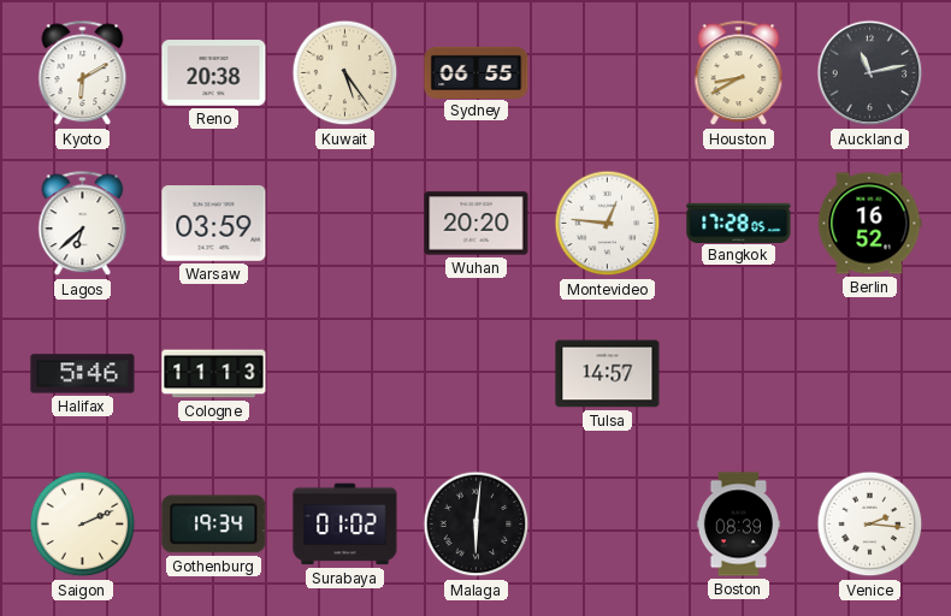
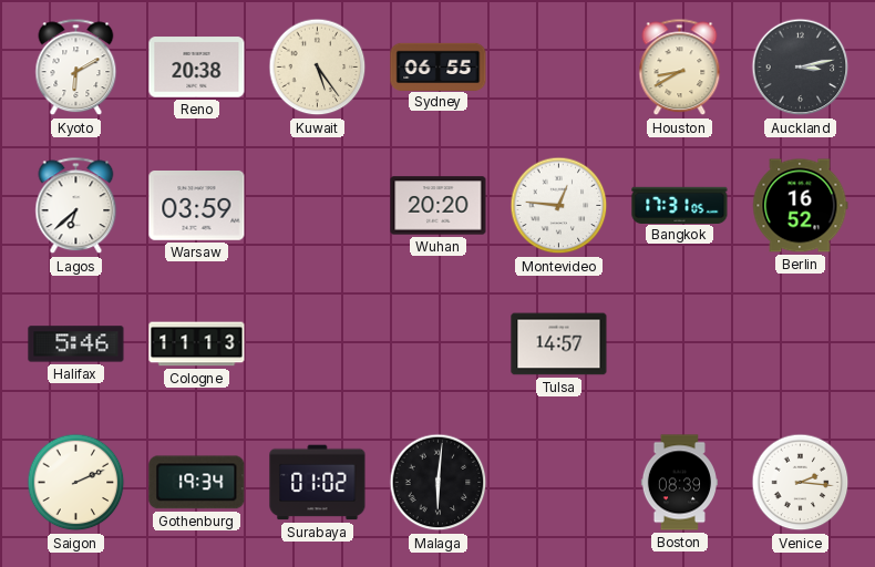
Auckland: 11:13 -> 3:13 (801, 68)
Bangkok: 17:28 -> 17:31 (680, 205)
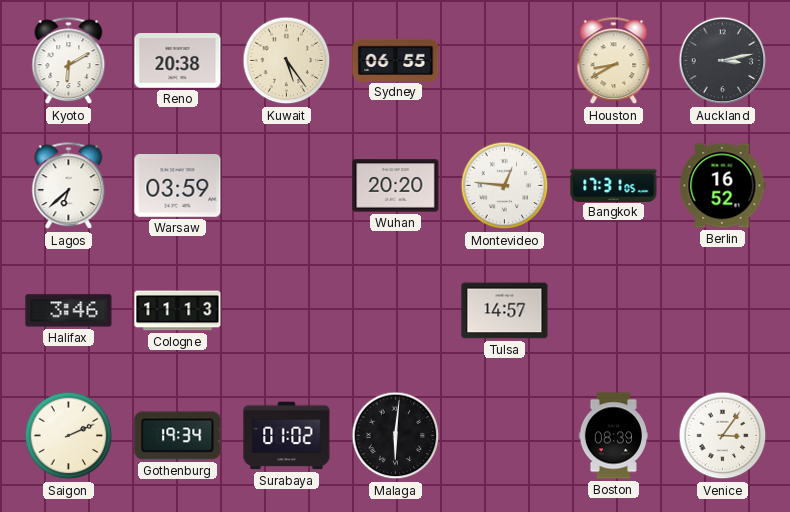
Halifax: 5:46 -> 3:46 (69, 311)
Venice: 2:16 -> 3:06 (723, 436)
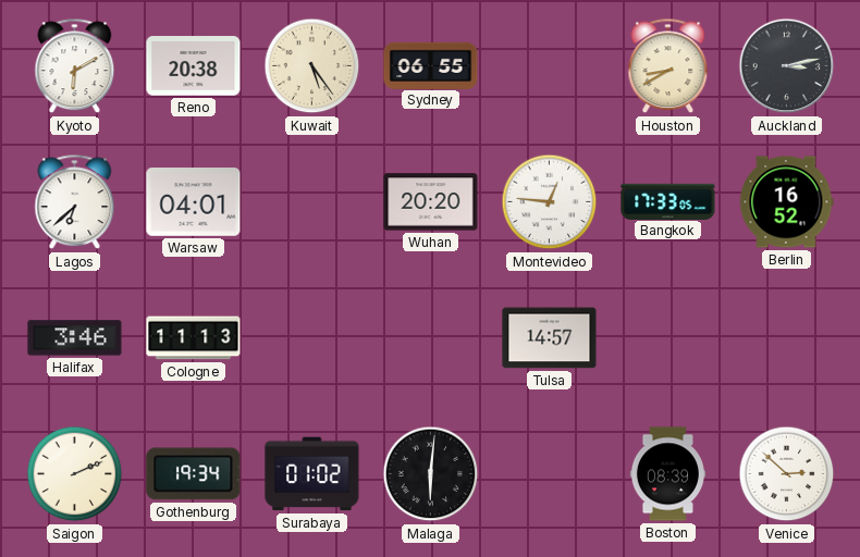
Warsaw: 03:59 -> 04:01 (194, 202)
Bangkok: 17:31 -> 17:33 (668, 201)
Venice: 3:06 -> 2:52 (787, 474)
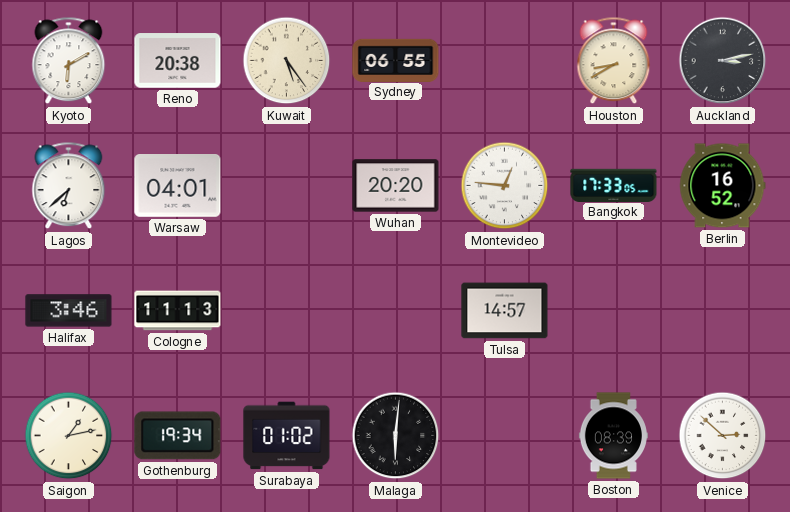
Saigon: 2:11 -> 1:13 (69, 436)
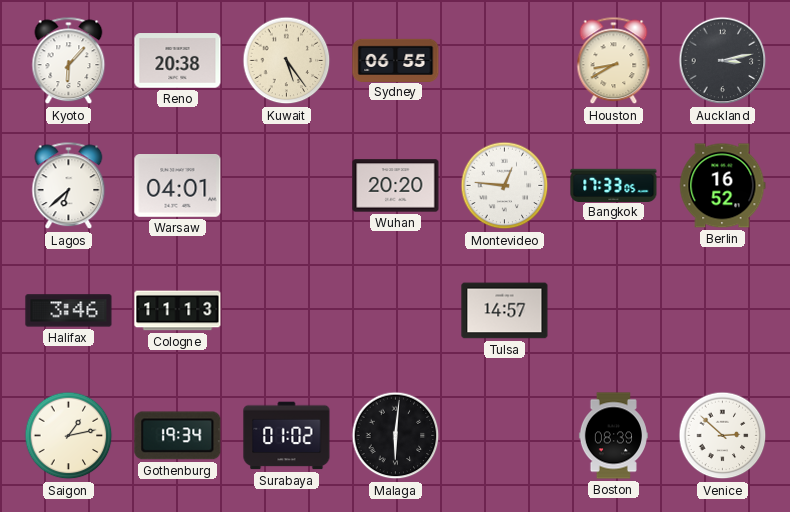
Kyoto: 6:10 -> 6:07 (69, 61)
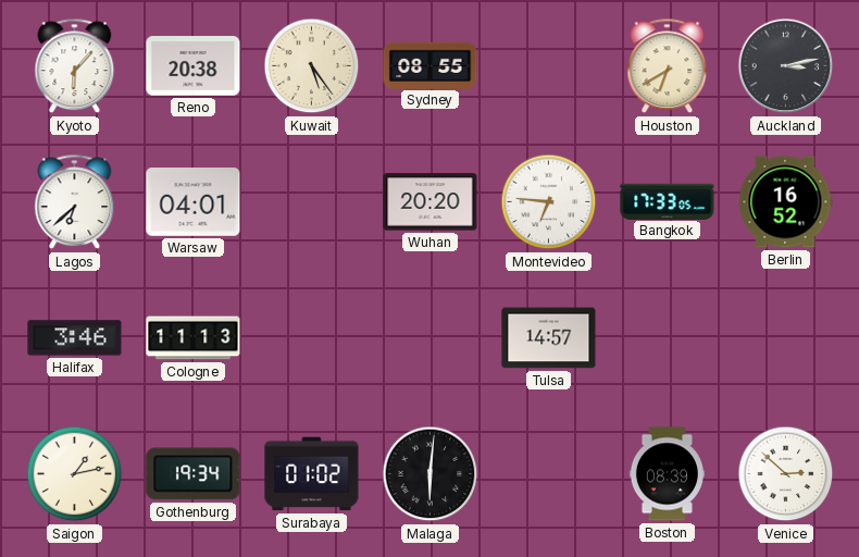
Sydney: 06:55 -> 08:55 (431, 65)
Houston: 8:40 -> 6:40 (668, 66)
Montevideo: 12:46 -> 6:46 (549, 202)
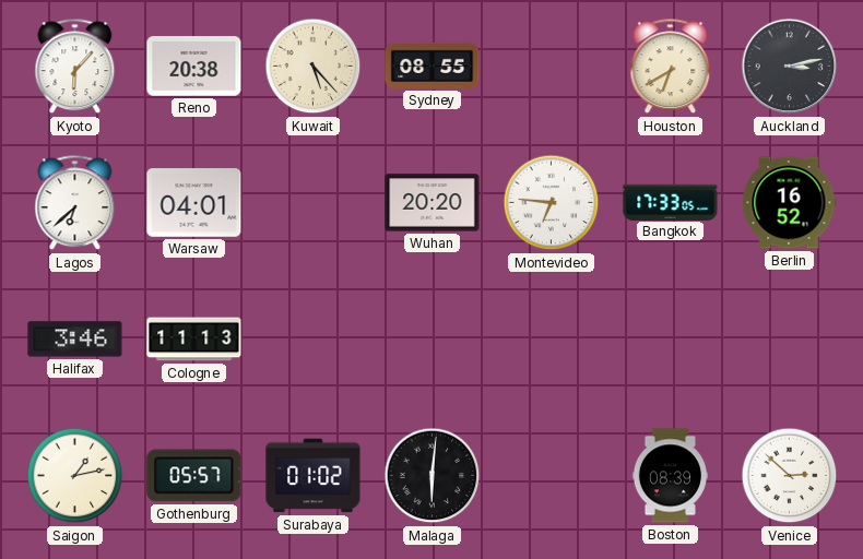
Kuwait: 5:24 -> 5:23 (314, 67)
Tulsa: 14:57 -> none (549, 338)
Gothenburg: 19:34 -> 05:57 (194, 476)
